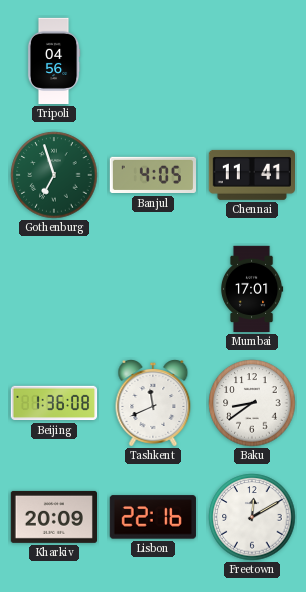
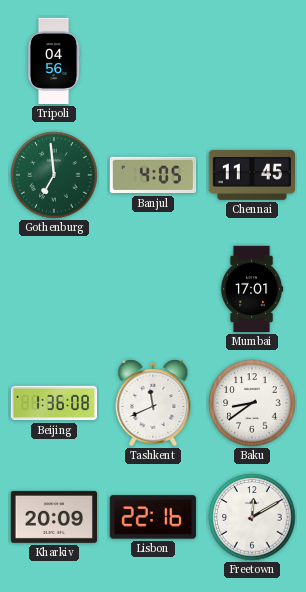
Gothenburg: 6:57 -> 6:59 (54, 175)
Chennai: 11:41 -> 11:45 (251, 175)
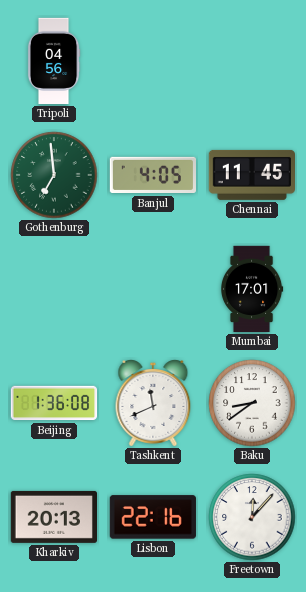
Kharkiv: 20:09 -> 20:13 (53, 517)
Freetown: 12:10 -> 12:07 (252, 517)
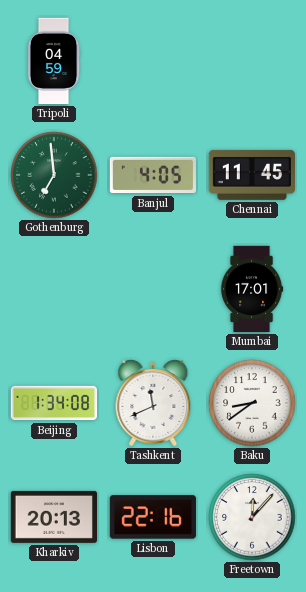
Tripoli: 04:56 -> 04:59 (54, 61)
Beijing: 1:36 -> 1:34 (54, 403)
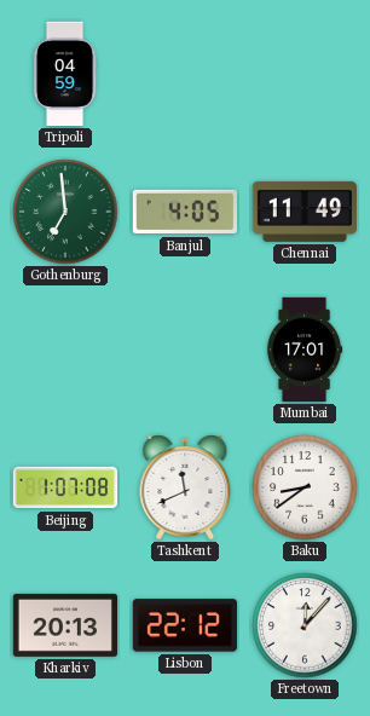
Chennai: 11:45 -> 11:49 (303, 212)
Beijing: 1:34 -> 1:07 (65, 487)
Lisbon: 22:16 -> 22:12 (185, 625)
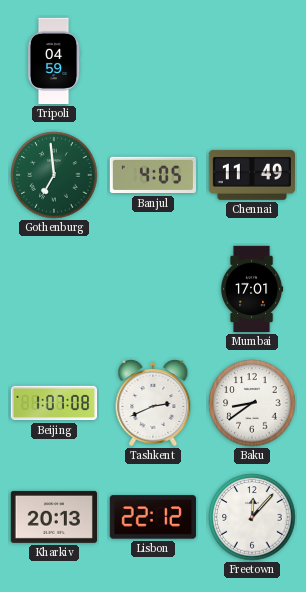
Tashkent: 11:41 -> 2:41 (153, 403)
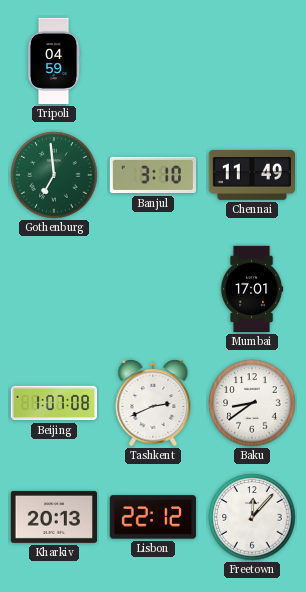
Banjul: 4:05 -> 3:10 (152, 175)
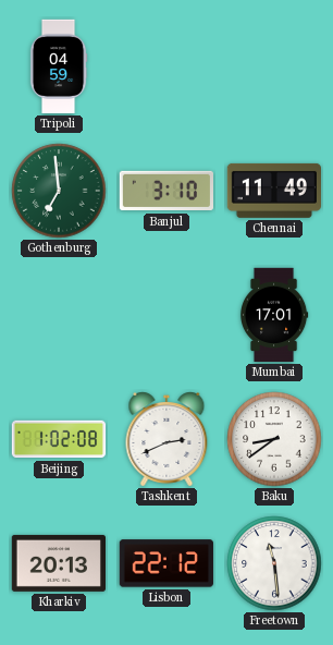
Beijing: 1:07 -> 1:02 (59, 439)
Freetown: 12:07 -> 11:29 (274, 563)
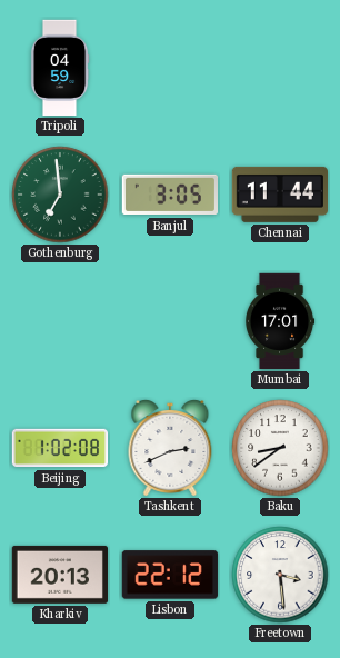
Banjul: 3:10 -> 3:05 (169, 195)
Chennai: 11:49 -> 11:44 (279, 195)
Freetown: 11:29 -> 3:29 (280, 575)
